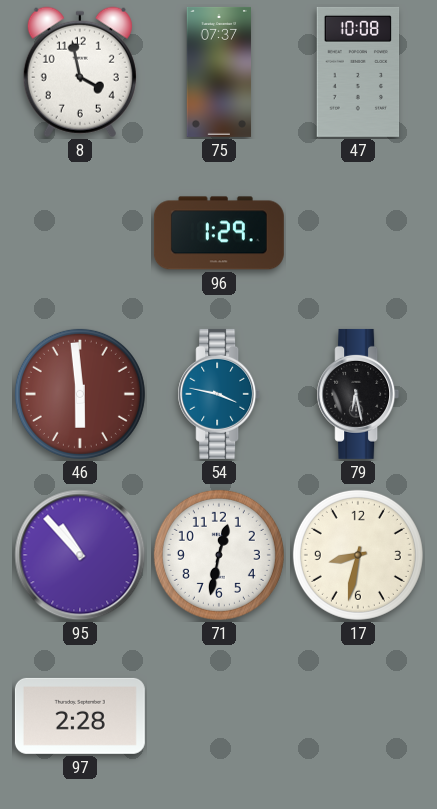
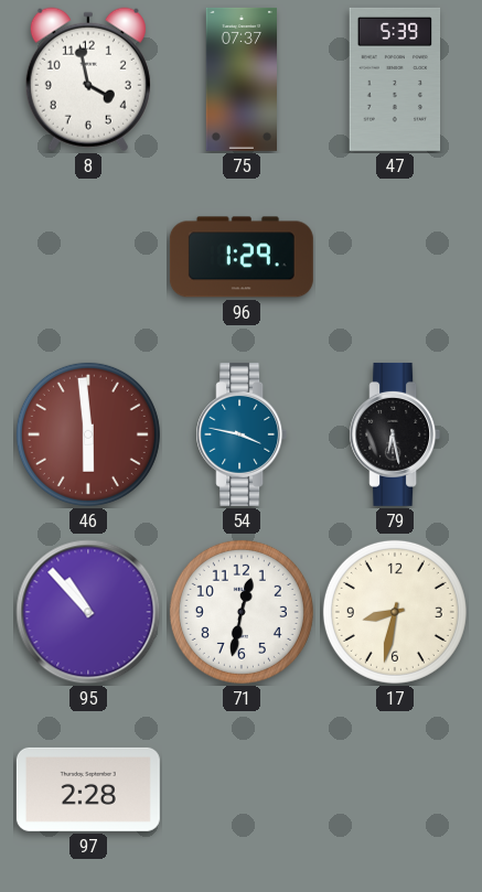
47: 10:08 -> 5:39 (395, 79)
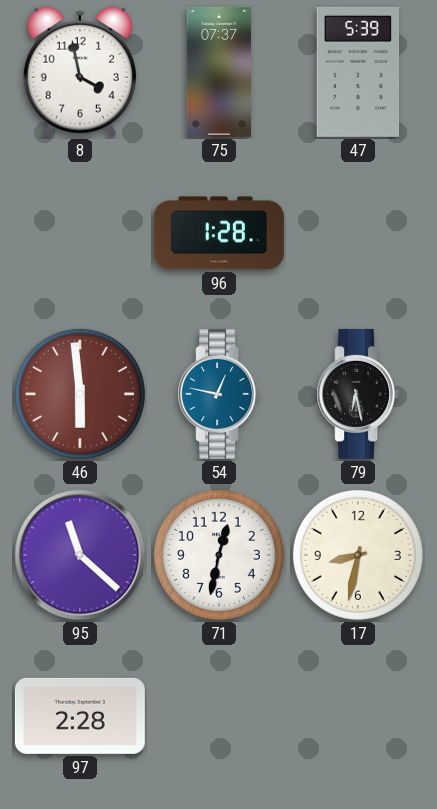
96: 1:29 -> 1:28 (219, 233)
54: 3:47 -> 12:47 (219, 394)
95: 10:53 -> 11:22 (80, 555)
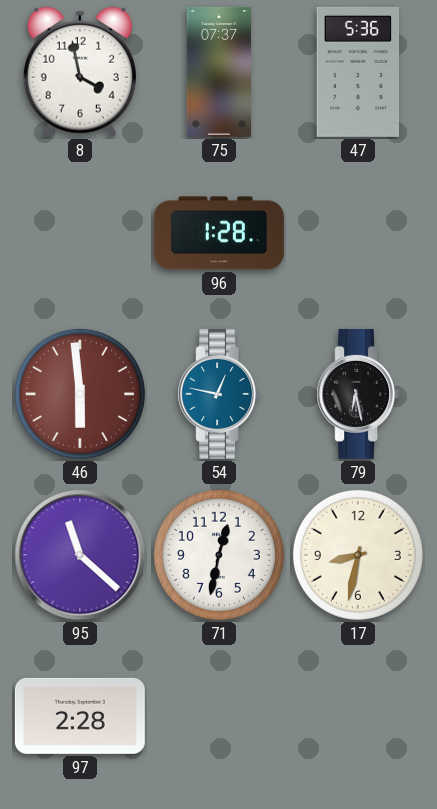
47: 5:39 -> 5:36 (358, 72)
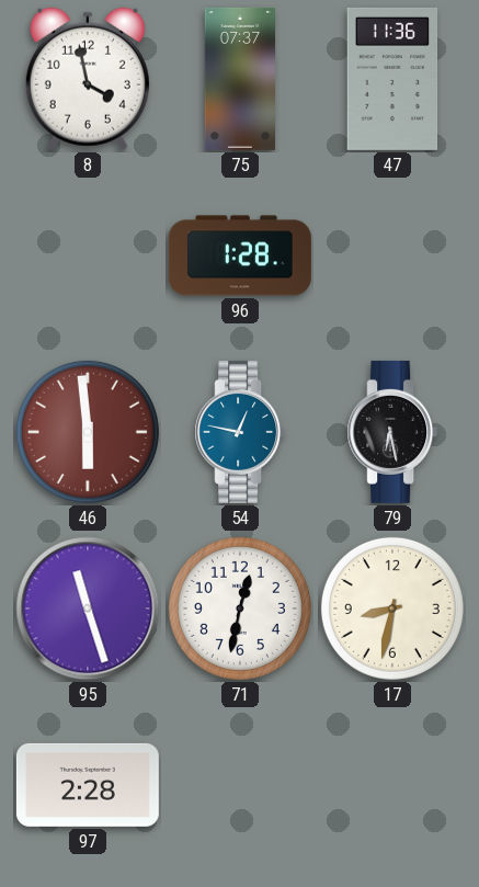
47: 5:36 -> 11:36 (392, 79)
95: 11:22 -> 11:27 (88, 609)
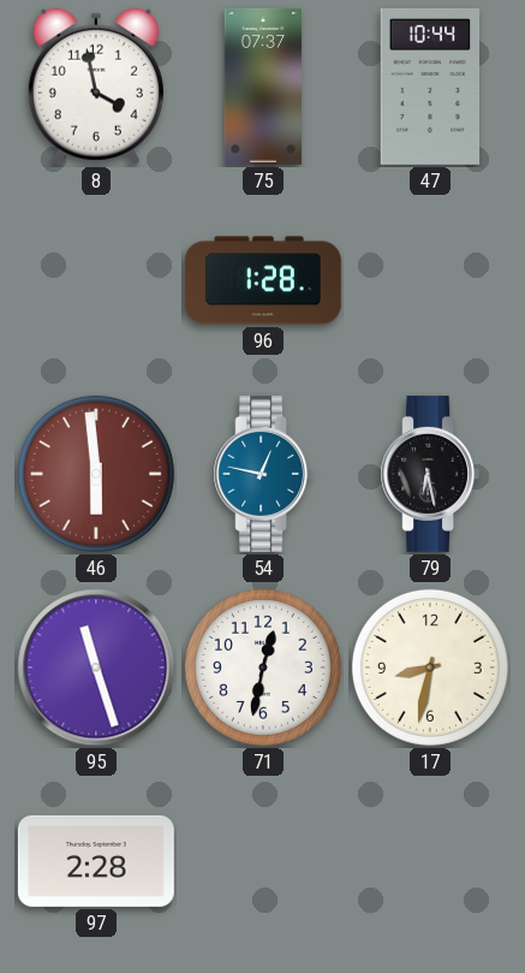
47: 11:36 -> 10:44 (430, 87)
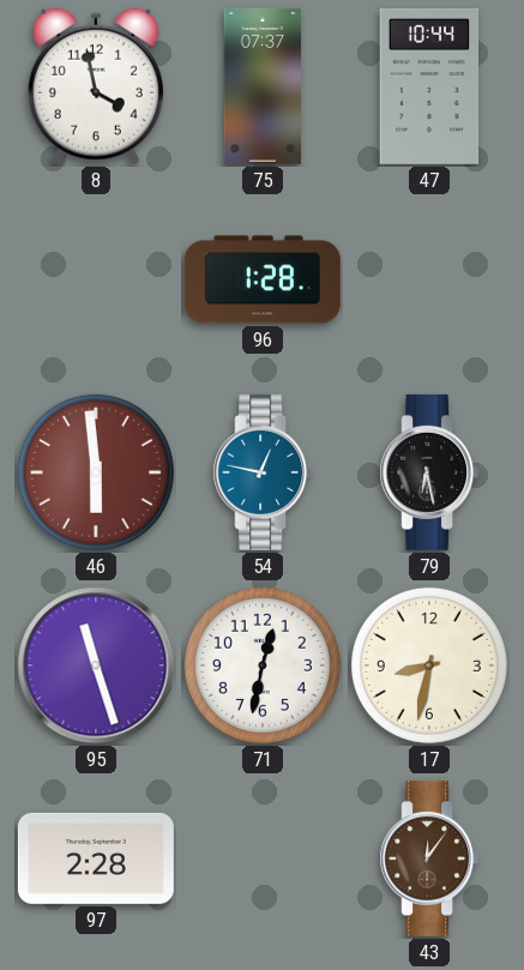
43: none -> 12:06 (429, 858)
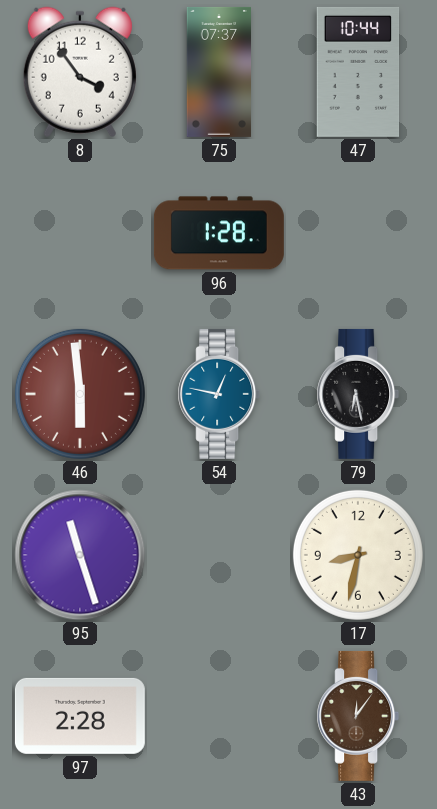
8: 3:58 -> 3:54 (80, 72)
71: 12:32 -> none (263, 665)
